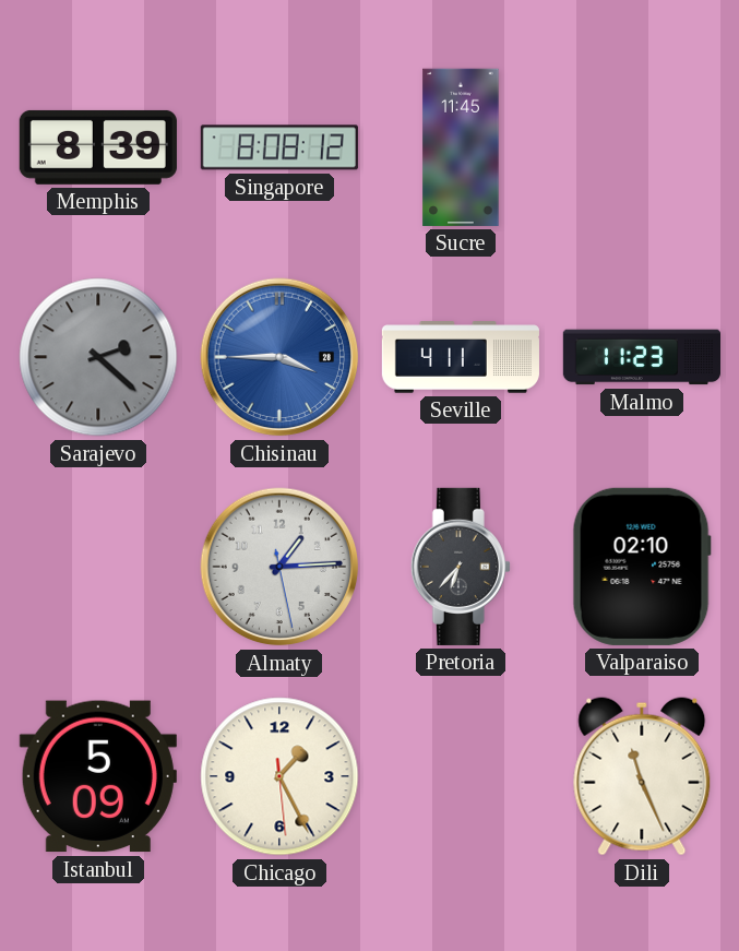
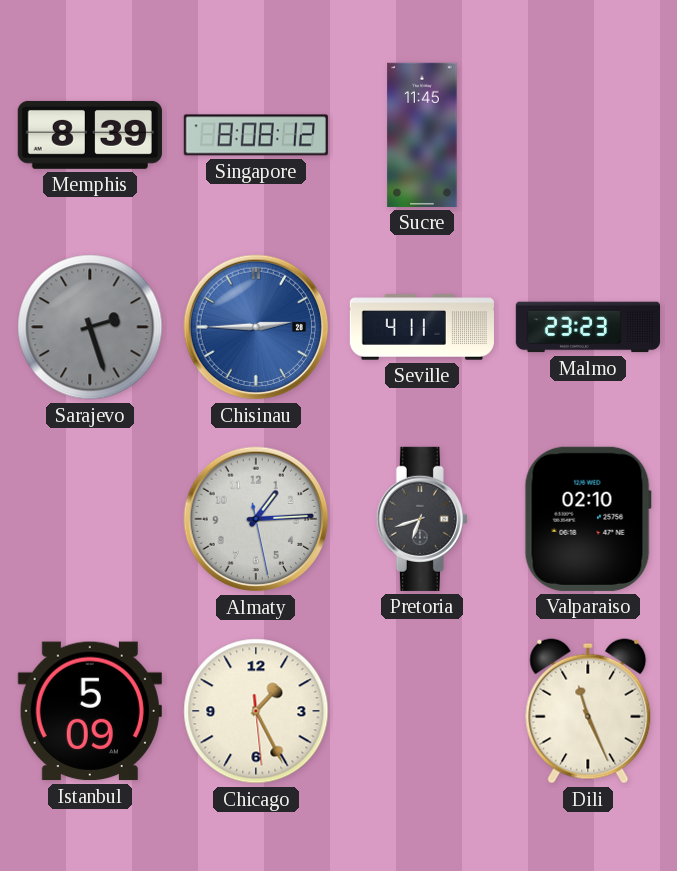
Sarajevo: 2:22 -> 2:27 (90, 327)
Chisinau: 3:45 -> 2:45 (256, 327)
Malmo: 11:23 -> 23:23 (587, 327)
Pretoria: 6:37 -> 6:42 (422, 519)
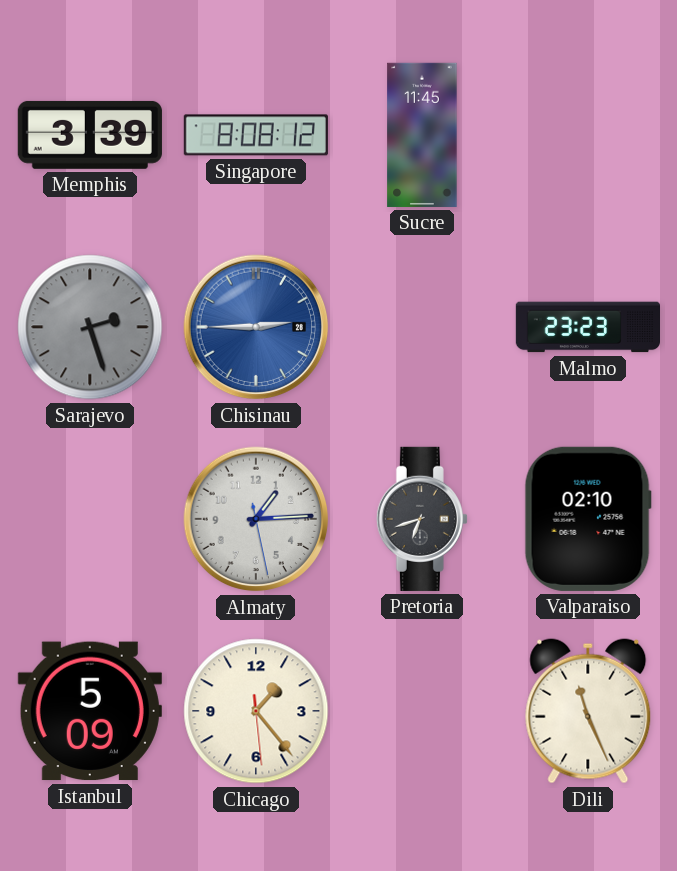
Memphis: 8:39 -> 3:39 (90, 135)
Seville: 4:11 -> none (422, 327)
Chicago: 1:25 -> 1:23 (256, 711)
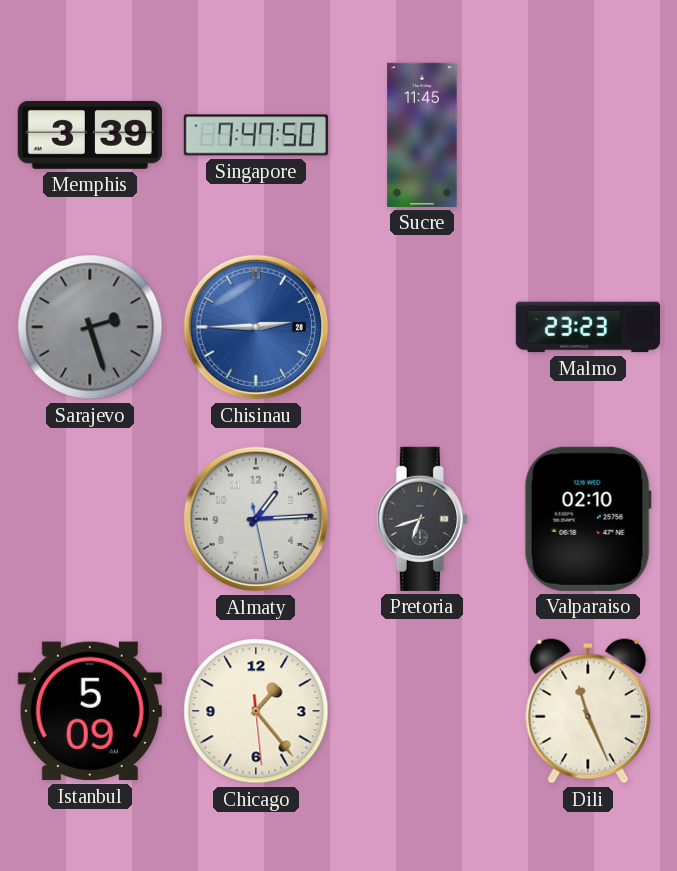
Singapore: 8:08 -> 7:47 (256, 135)
